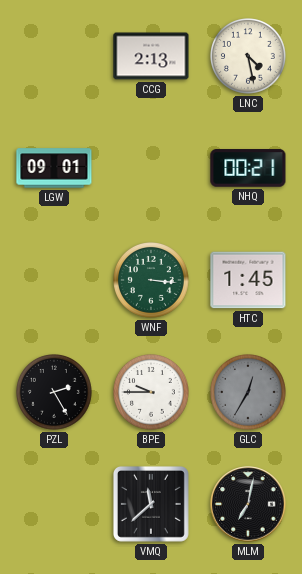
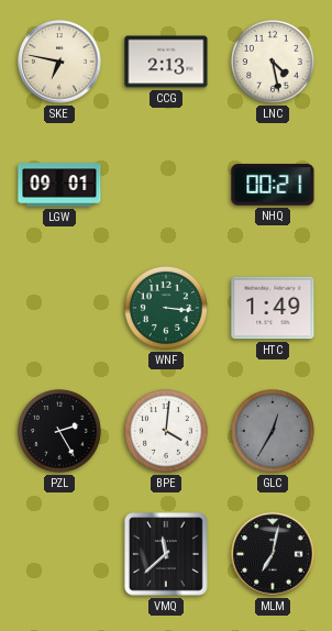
SKE: none -> 6:47 (59, 62)
HTC: 1:45 -> 1:49 (273, 308)
BPE: 9:45 -> 4:01 (167, 432)
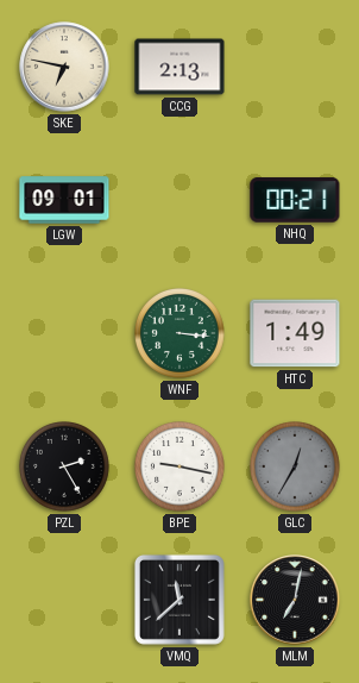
LNC: 4:28 -> none (274, 63)
BPE: 4:01 -> 9:17 (181, 468)
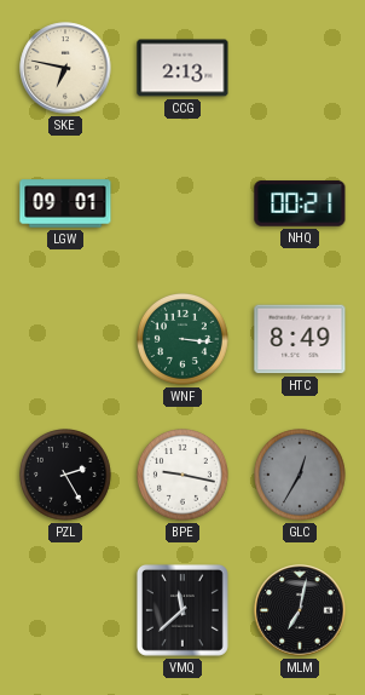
HTC: 1:49 -> 8:49 (300, 339)
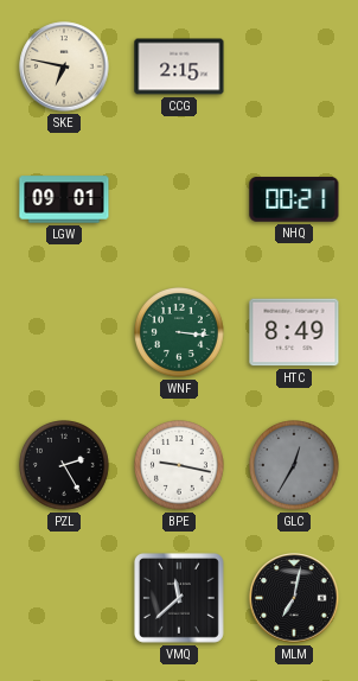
CCG: 2:13 -> 2:15 (179, 66)
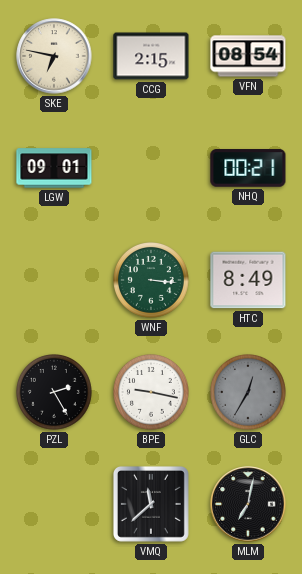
VFN: none -> 08:54 (248, 56)
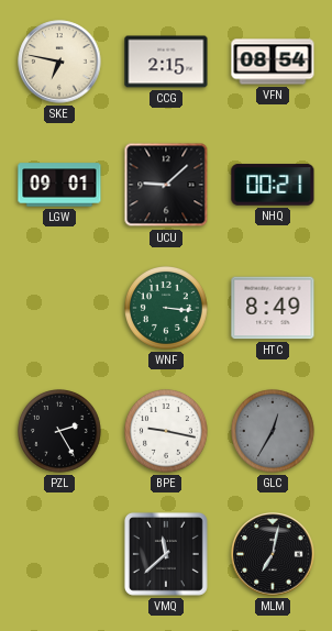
UCU: none -> 9:08 (166, 185)
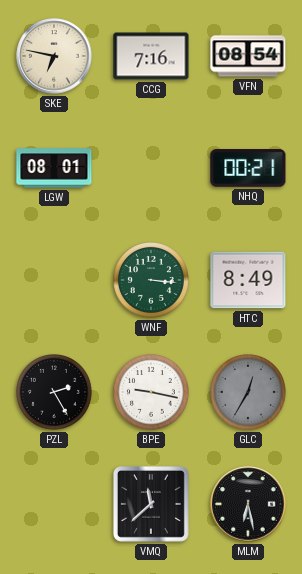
CCG: 2:15 -> 7:16 (151, 56)
LGW: 09:01 -> 08:01 (54, 168)
UCU: 9:08 -> none (166, 185)
MLM: 7:02 -> 6:28 (248, 504)
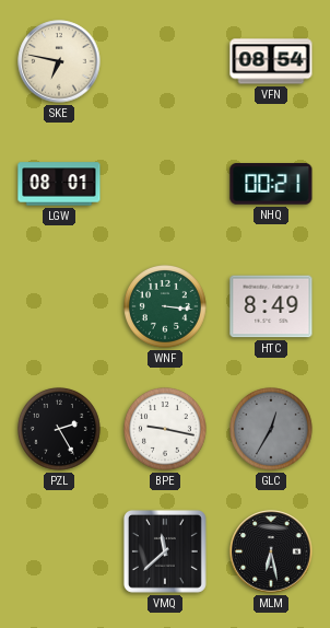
CCG: 7:16 -> none (151, 56)
